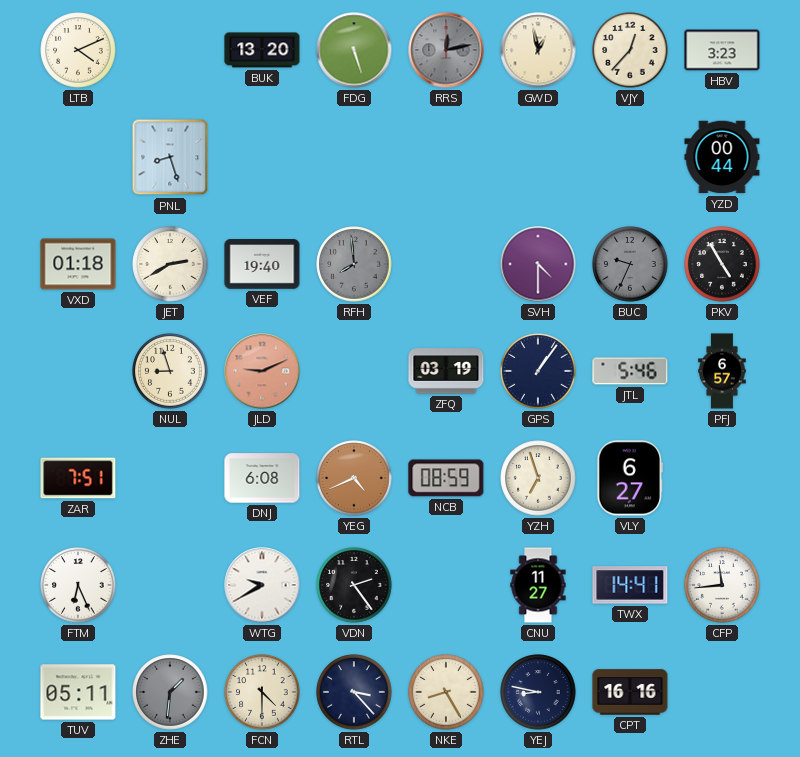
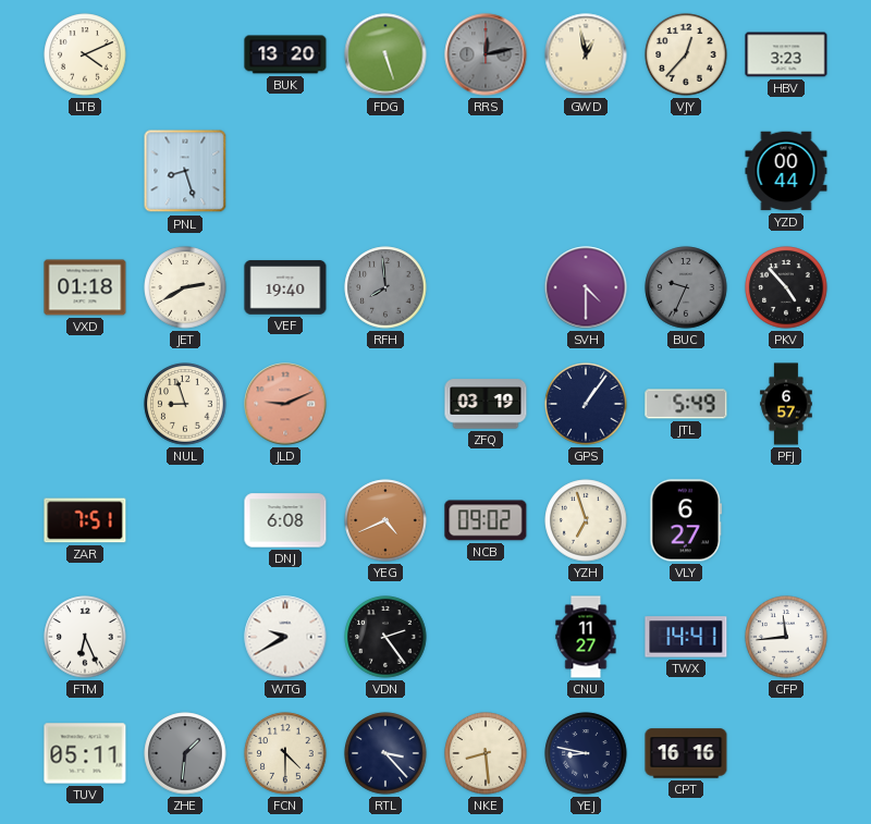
PKV: 4:55 -> 4:53 (786, 287)
JTL: 5:46 -> 5:49 (686, 404)
NCB: 08:59 -> 09:02 (486, 520)
NKE: 8:25 -> 8:29 (486, 753)
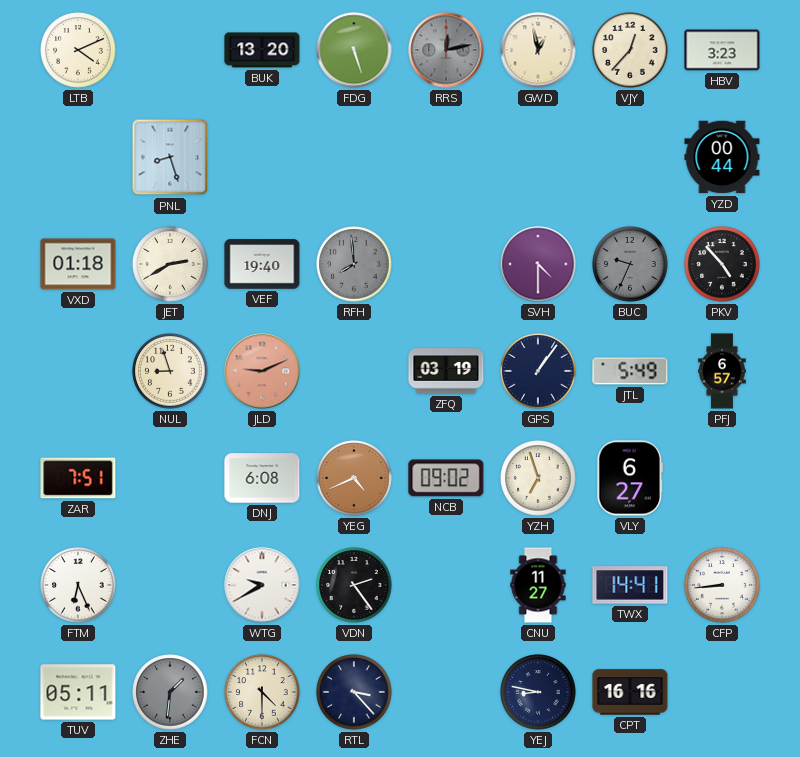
CFP: 11:44 -> 8:44 (722, 585)
NKE: 8:29 -> none (486, 753)
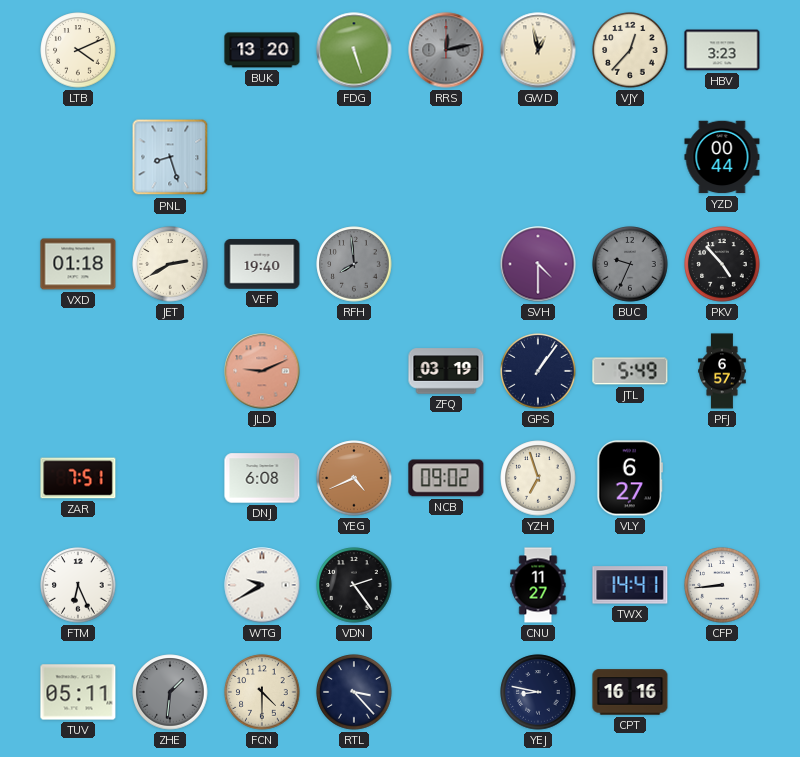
NUL: 8:57 -> none (170, 371)
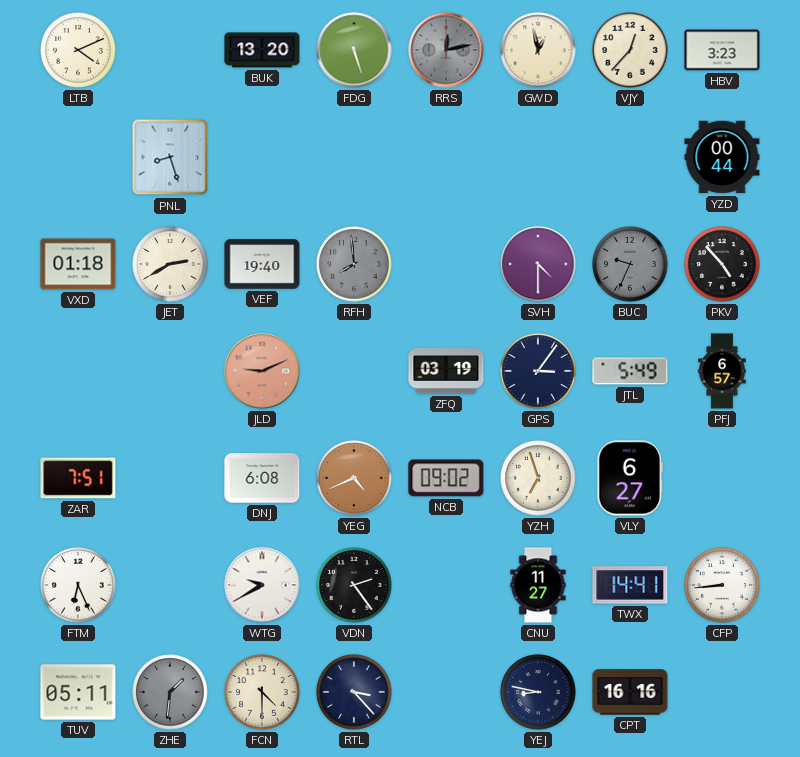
GPS: 1:06 -> 3:06 (538, 371)
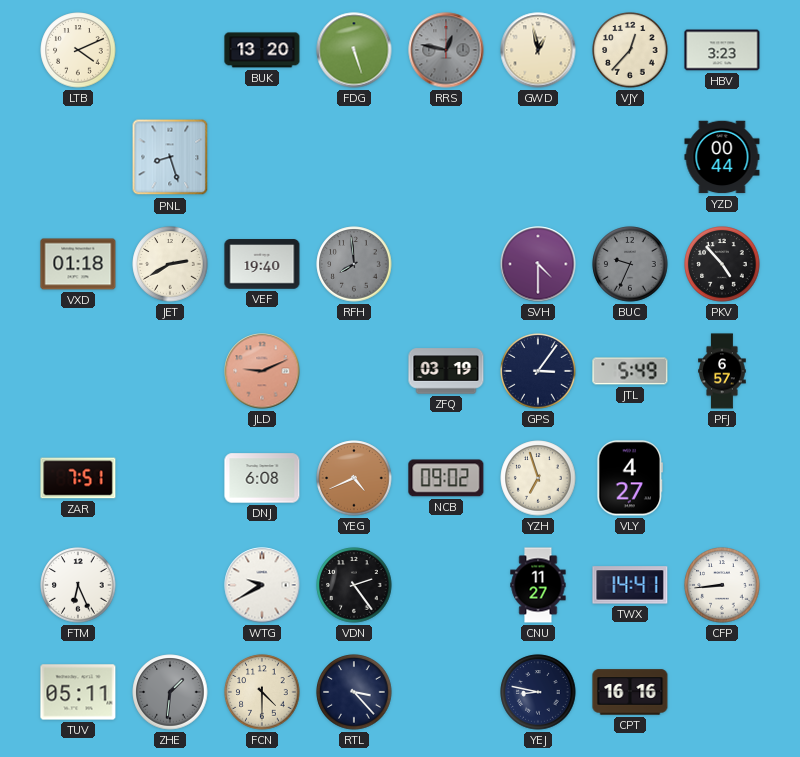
RRS: 12:13 -> 12:47 (446, 50)
VLY: 6:27 -> 4:27 (630, 478)
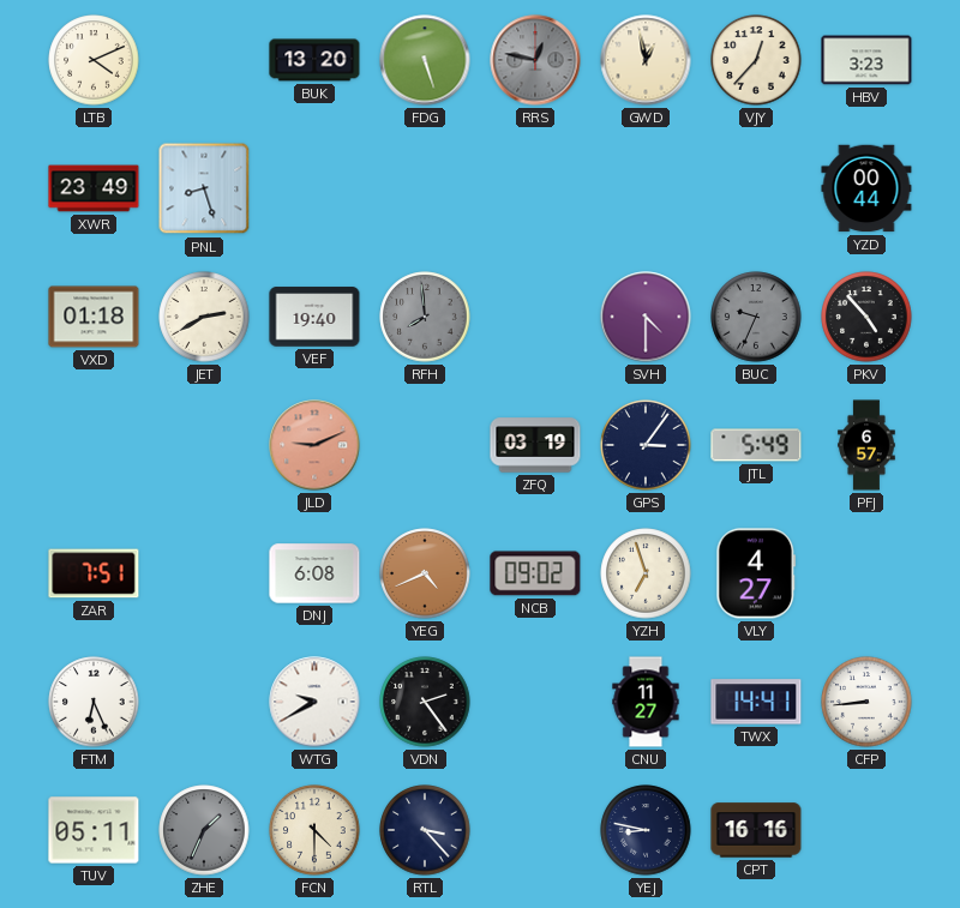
XWR: none -> 23:49 (94, 188)
ZHE: 1:31 -> 1:34 (204, 830)
